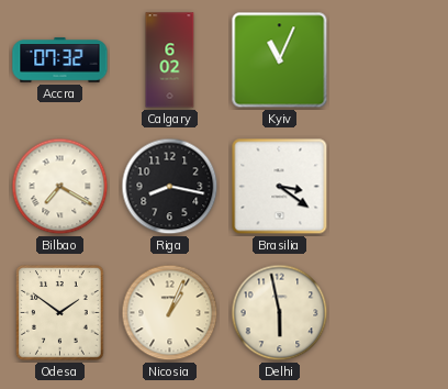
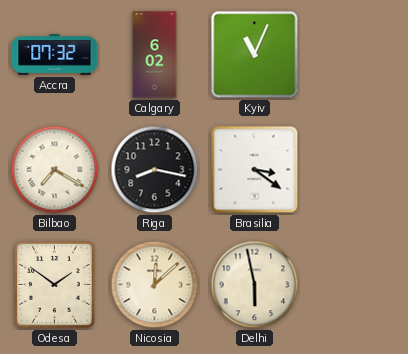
Nicosia: 1:04 -> 12:08 (155, 285)
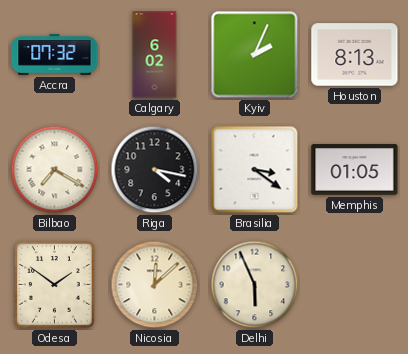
Kyiv: 11:04 -> 2:04 (255, 55)
Houston: none -> 8:13 (355, 55)
Riga: 8:17 -> 4:17 (155, 170)
Memphis: none -> 01:05 (355, 170)
Delhi: 5:58 -> 5:56 (255, 285)
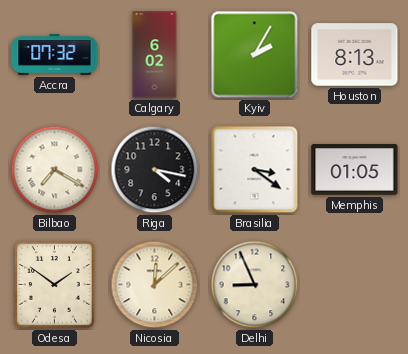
Kyiv: 2:04 -> 2:05 (255, 55)
Delhi: 5:56 -> 8:56 (255, 285)
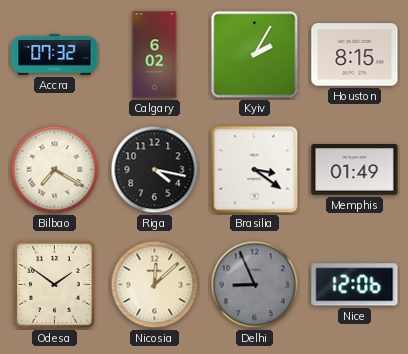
Houston: 8:13 -> 8:15 (355, 55)
Memphis: 01:05 -> 01:49 (355, 170)
Delhi dial: cream -> grey (255, 285)
Nice: none -> 12:06 (355, 285)
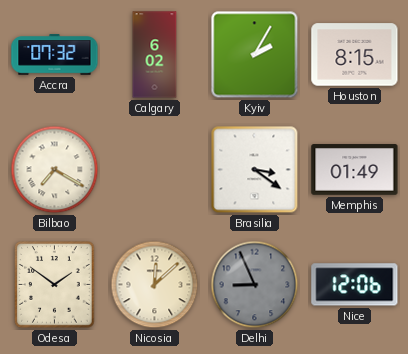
Riga: 4:17 -> none (155, 170)
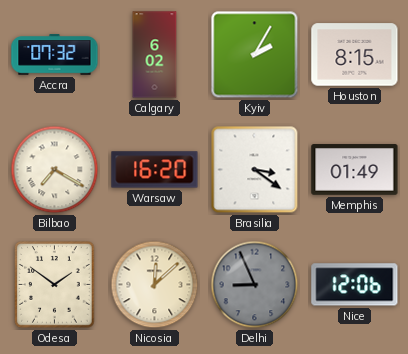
Warsaw: none -> 16:20 (155, 170)
